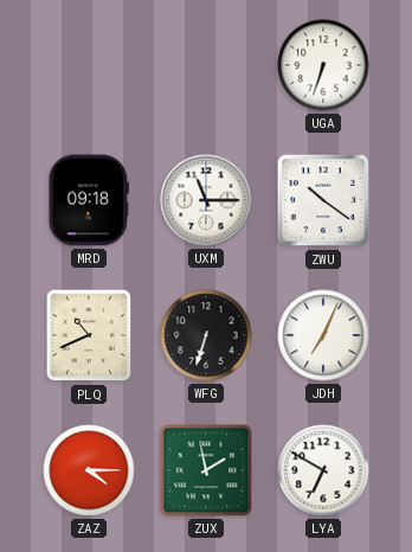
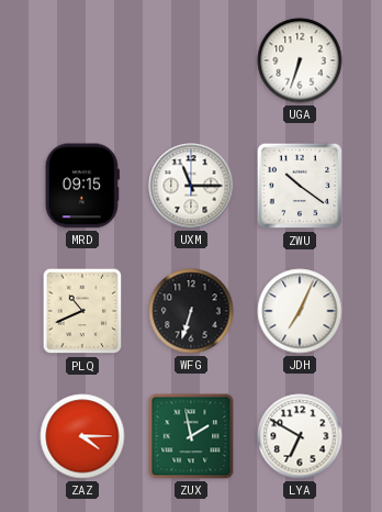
MRD: 09:18 -> 09:15 (82, 186)
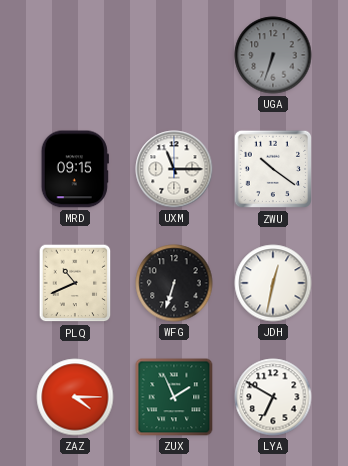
UGA dial: white -> grey (273, 55)
JDH: 7:04 -> 12:32 (273, 283)
ZUX: 1:58 -> 1:56 (174, 397)
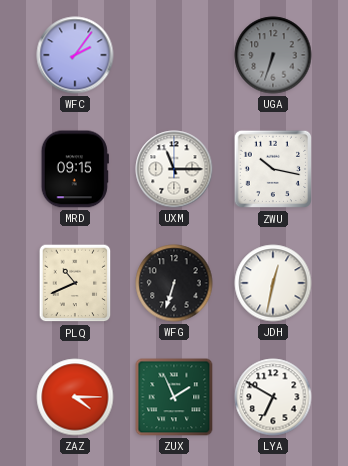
WFC: none -> 2:06 (75, 55)
ZWU: 10:21 -> 10:17 (273, 169)
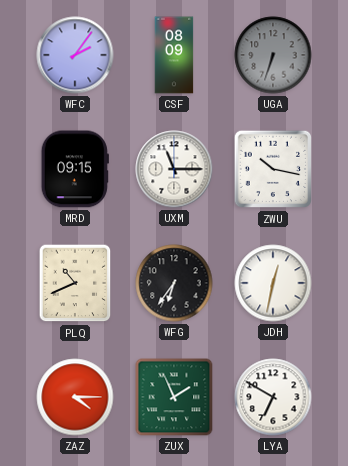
CSF: none -> 08:09 (174, 55)
WFG: 6:33 -> 6:36 (174, 283)
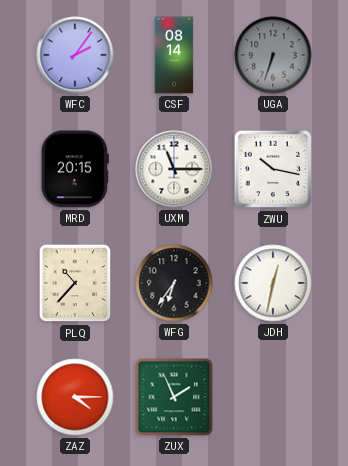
CSF: 08:09 -> 08:14 (174, 55)
MRD: 09:15 -> 20:15 (75, 169)
PLQ: 10:41 -> 10:37 (75, 283)
LYA: 6:50 -> none (273, 397)
